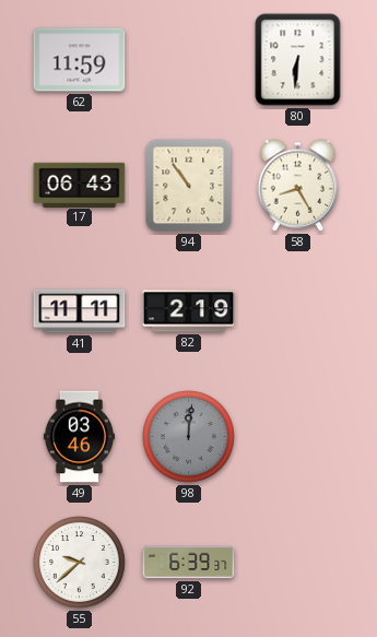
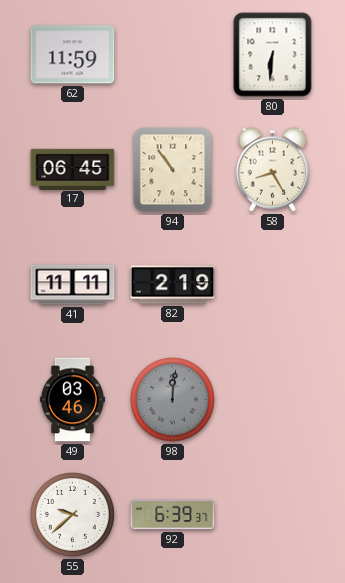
17: 06:43 -> 06:45 (73, 169)
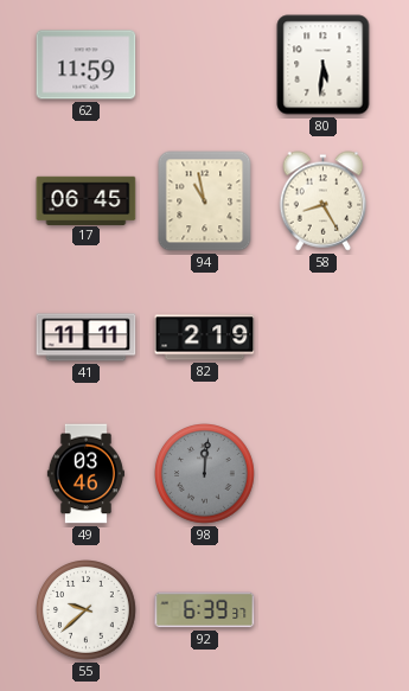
80: 6:31 -> 5:31 (324, 65)
94: 10:54 -> 10:58 (205, 201)
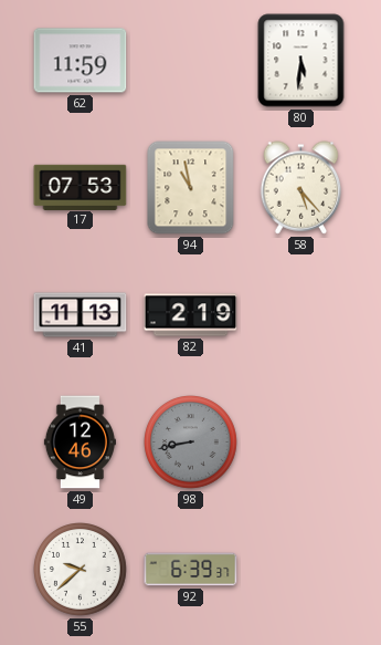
17: 06:45 -> 07:53 (81, 187)
58: 8:25 -> 5:23 (301, 188)
41: 11:11 -> 11:13 (81, 315)
49: 03:46 -> 12:46 (80, 443)
98: 12:01 -> 8:43 (191, 443)
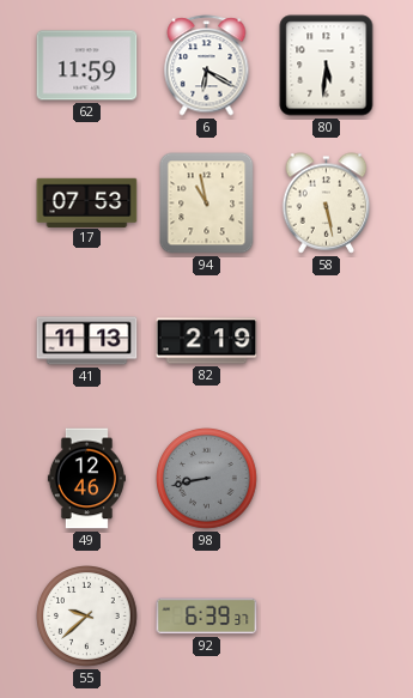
6: none -> 6:20 (207, 66)
58: 5:23 -> 5:28 (327, 204)
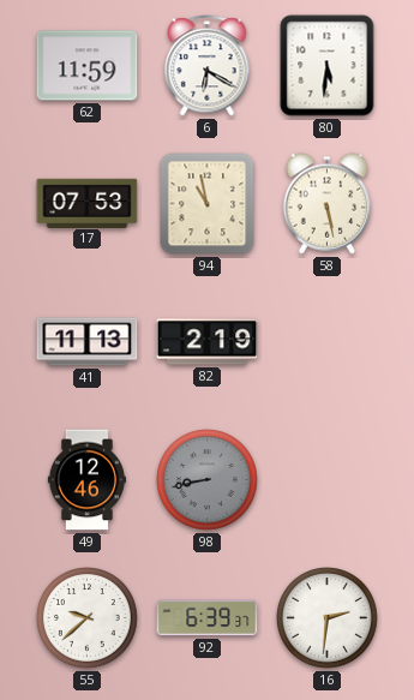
16: none -> 2:31 (328, 618)
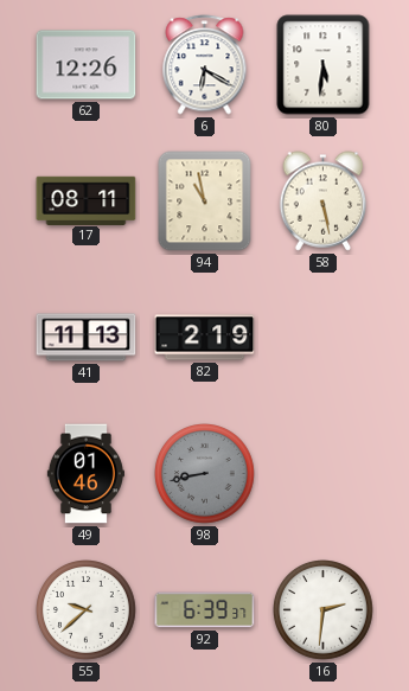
62: 11:59 -> 12:26 (87, 65)
17: 07:53 -> 08:11 (87, 200)
49: 12:46 -> 01:46 (85, 474)
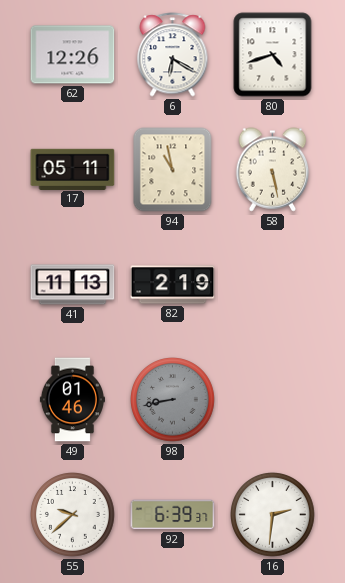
80: 5:31 -> 4:42 (273, 55)
17: 08:11 -> 05:11 (73, 169)
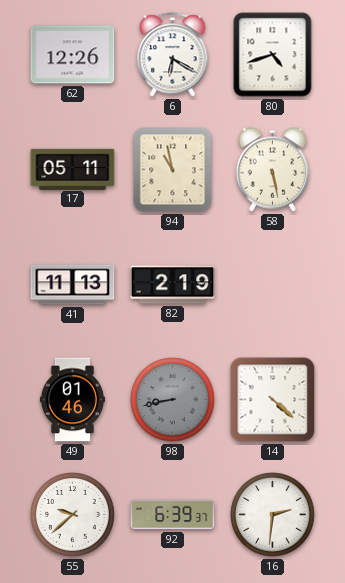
14: none -> 4:22 (273, 400)
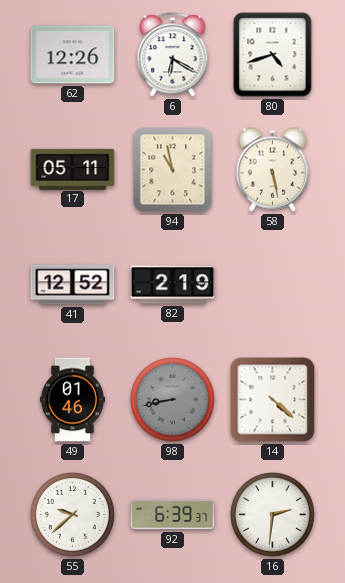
41: 11:13 -> 12:52 (73, 285)
